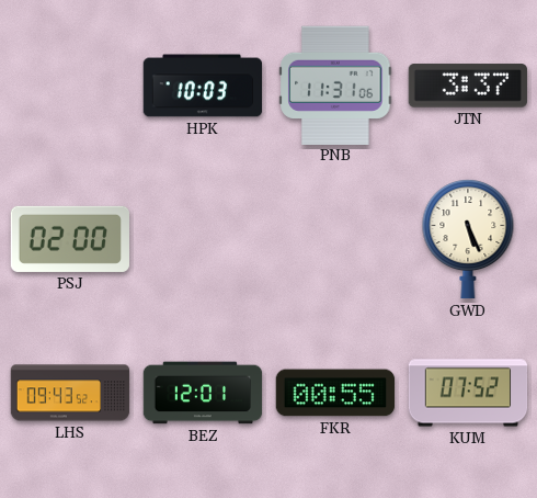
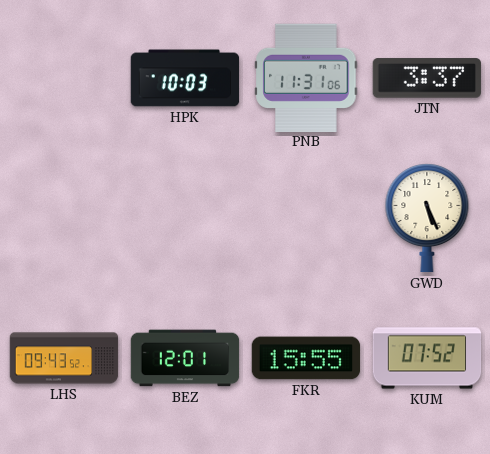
PSJ: 02:00 -> none (70, 239)
FKR: 00:55 -> 15:55 (306, 358)
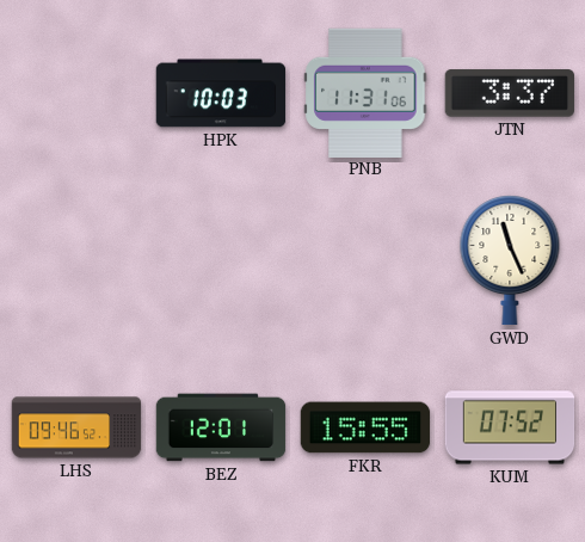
GWD: 5:26 -> 11:26 (510, 261)
LHS: 09:43 -> 09:46 (76, 427)
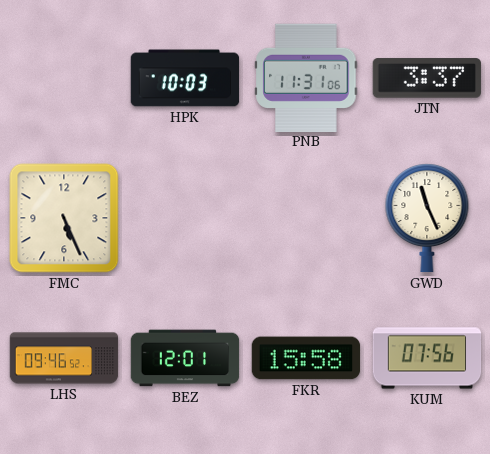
FMC: none -> 5:26 (64, 218)
FKR: 15:55 -> 15:58 (306, 358)
KUM: 07:52 -> 07:56 (427, 358)
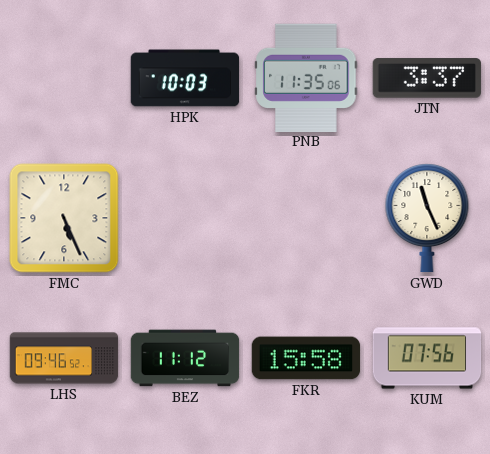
PNB: 11:31 -> 11:35 (306, 77)
BEZ: 12:01 -> 11:12 (185, 358)
